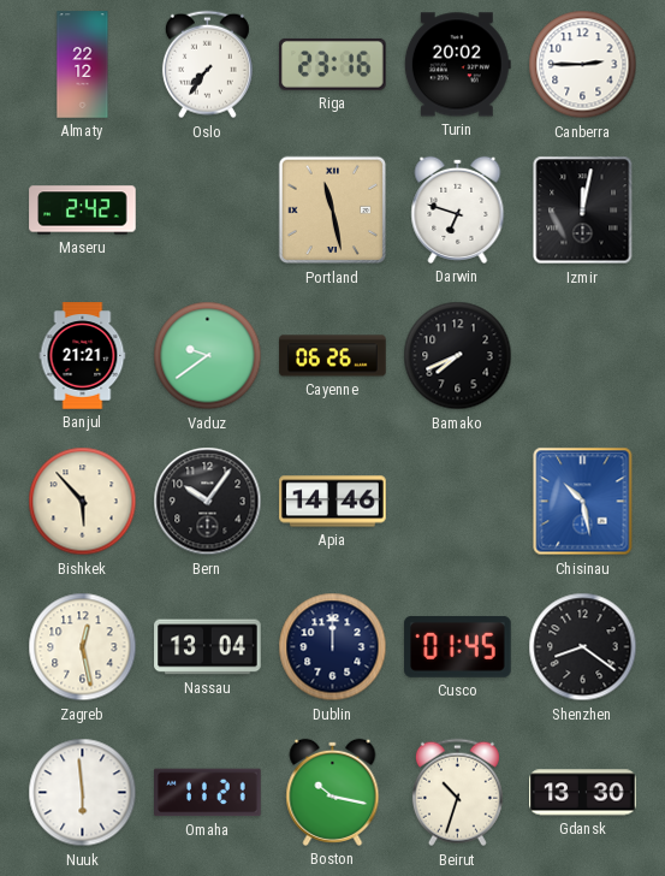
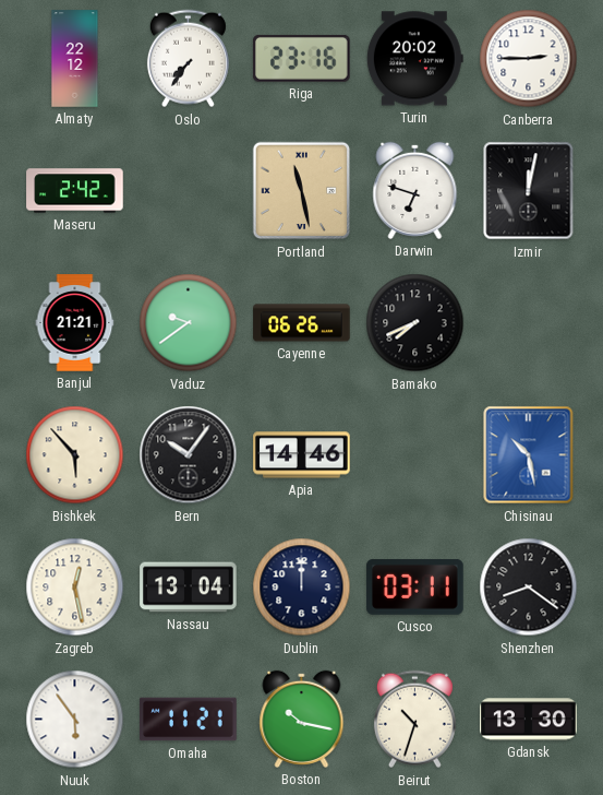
Cusco: 01:45 -> 03:11 (415, 586)
Nuuk: 5:59 -> 5:54 (75, 720)
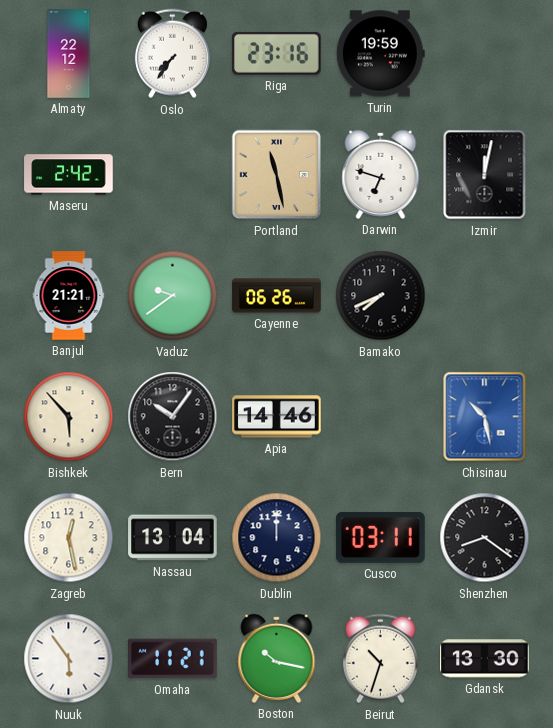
Turin: 20:02 -> 19:59 (380, 54)
Canberra: 2:45 -> none (529, 59)
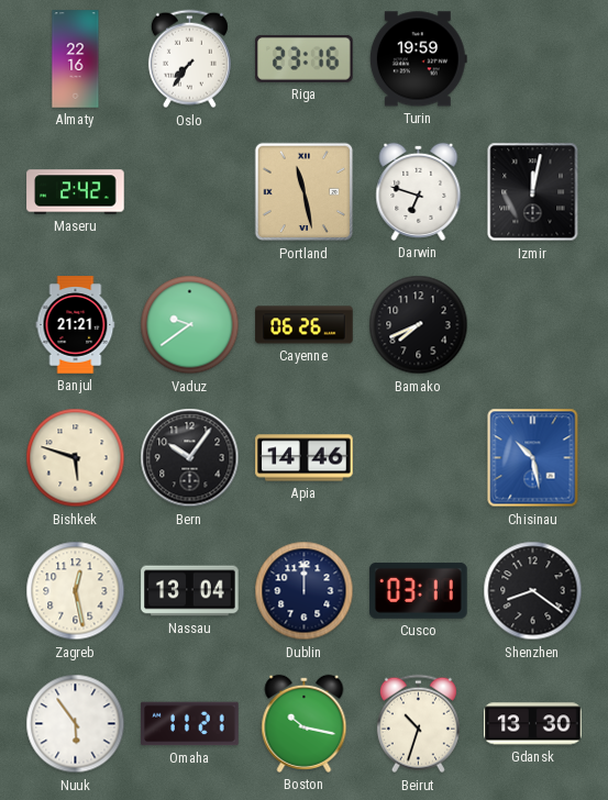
Almaty: 22:12 -> 22:16 (76, 59)
Bishkek: 5:53 -> 5:48 (76, 458)
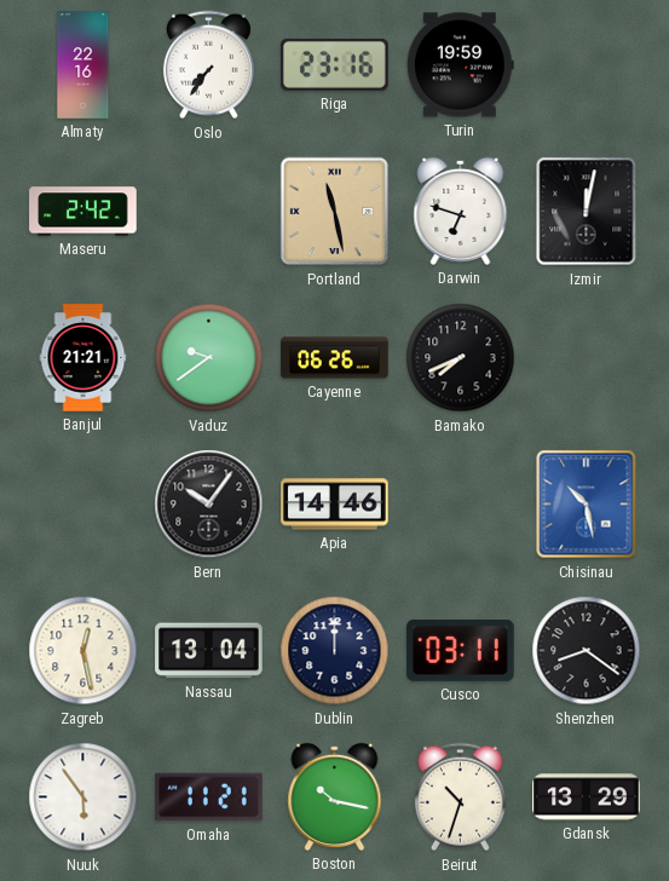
Bishkek: 5:48 -> none (76, 458)
Gdansk: 13:30 -> 13:29 (587, 797)
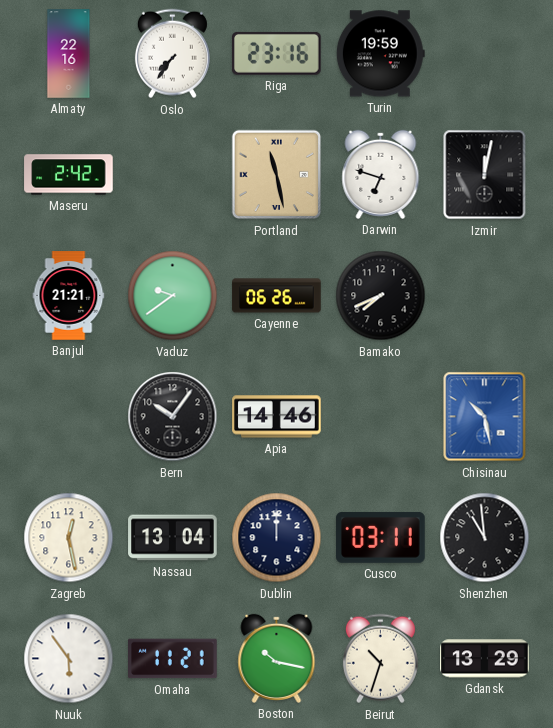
Shenzhen: 8:21 -> 10:59 (485, 538)
